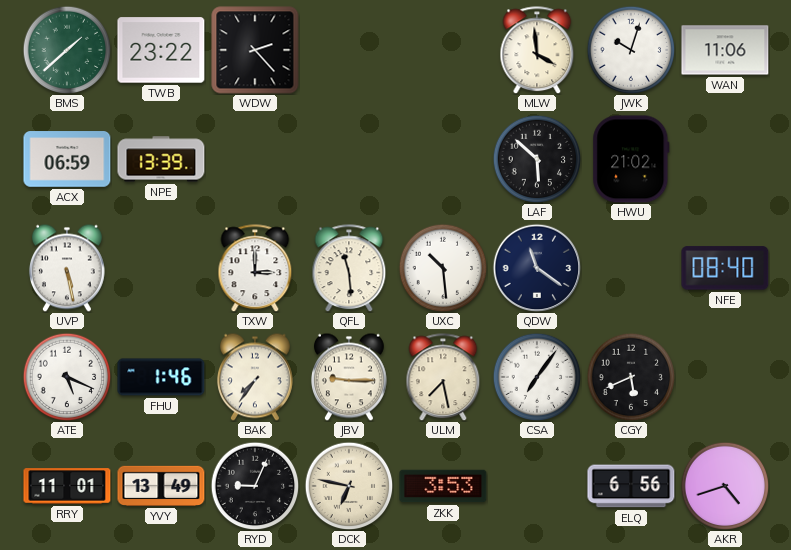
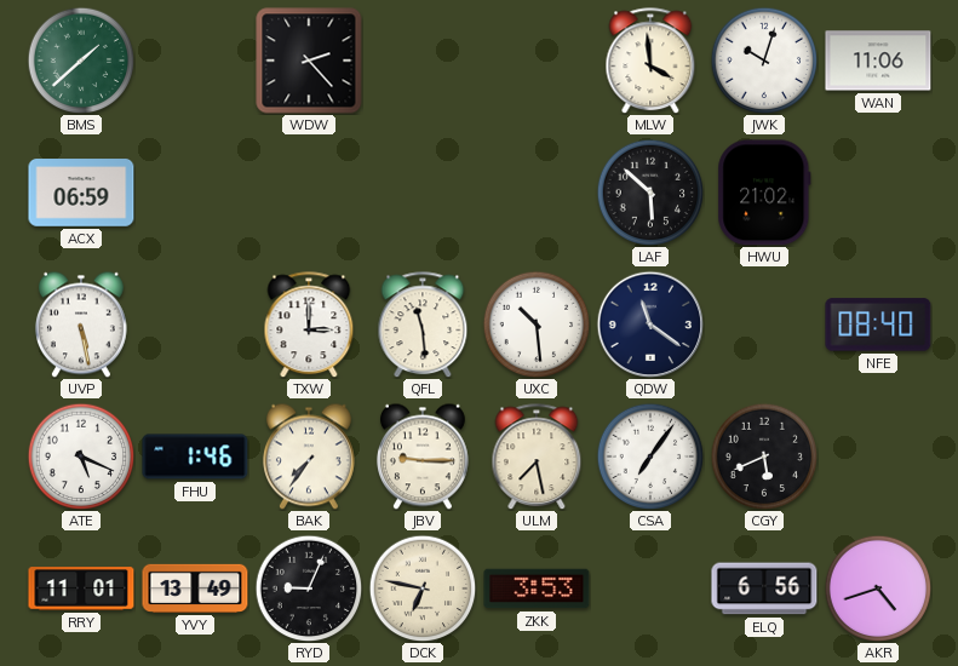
TWB: 23:22 -> none (161, 50)
NPE: 13:39 -> none (161, 159)
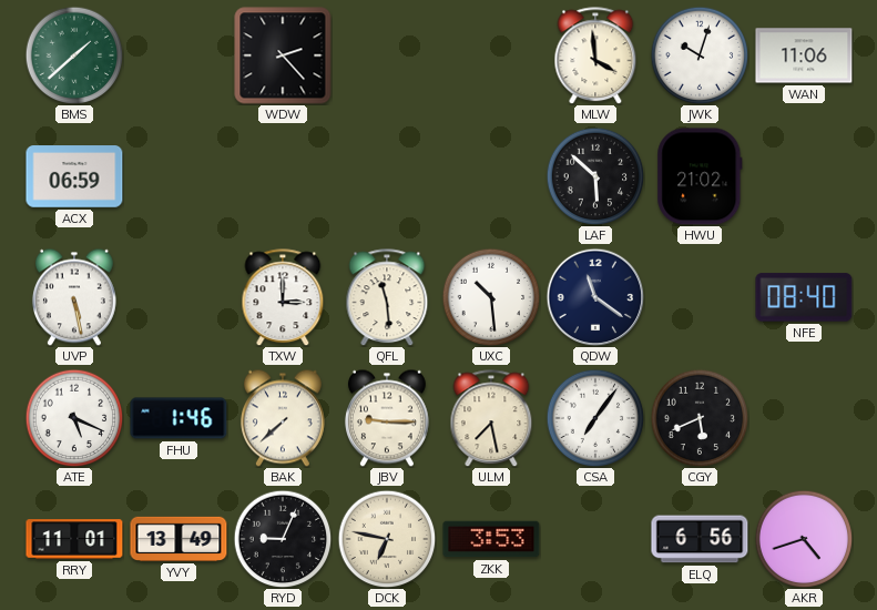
BAK: 7:36 -> 7:38 (283, 418)
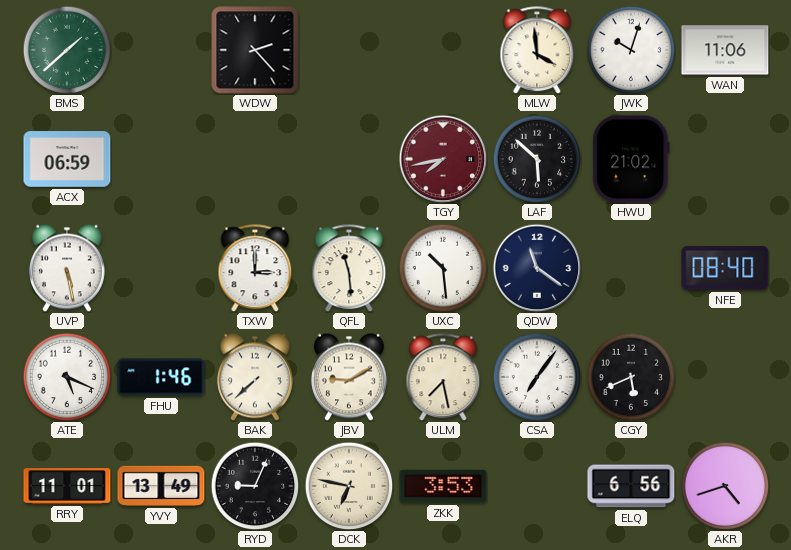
TGY: none -> 7:43 (443, 159)
JBV: 9:15 -> 9:10 (349, 377)
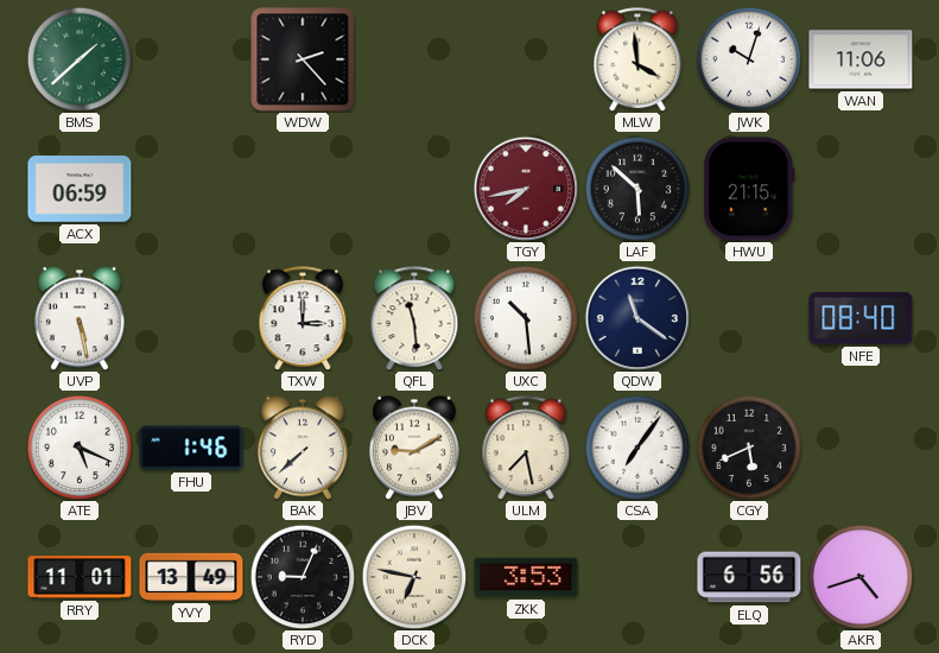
HWU: 21:02 -> 21:15 (749, 189)
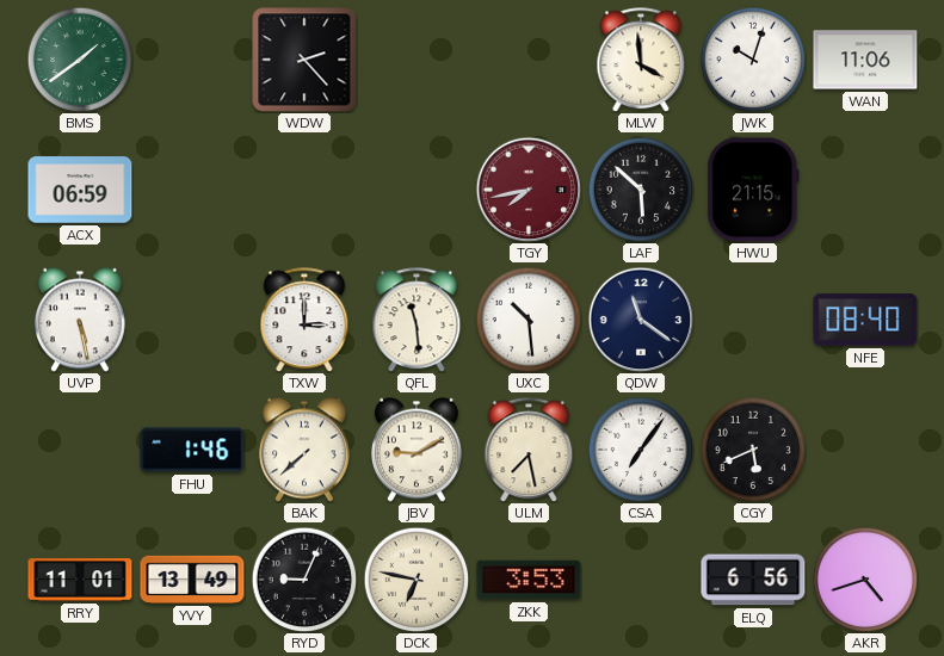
BMS: 1:38 -> 1:39 (80, 60)
ATE: 5:19 -> none (80, 448)
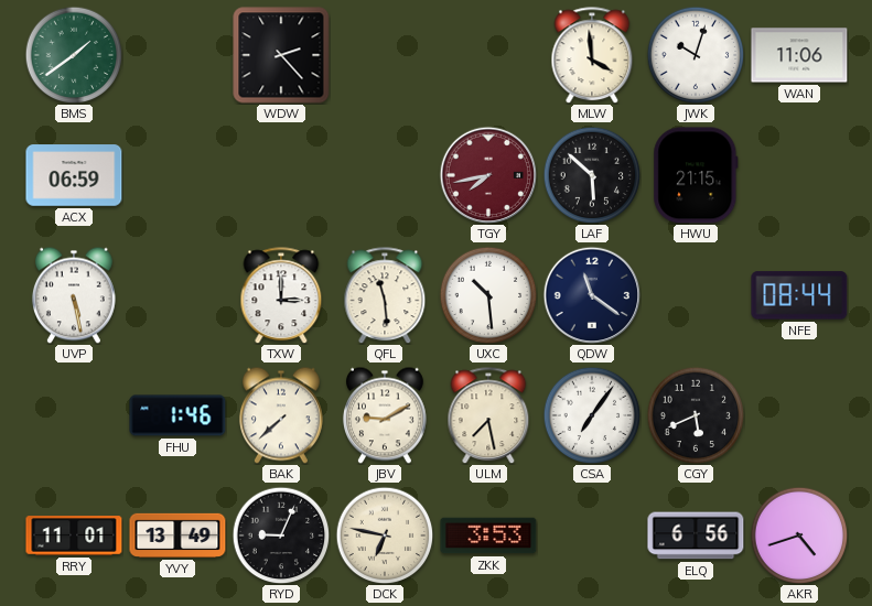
NFE: 08:40 -> 08:44 (799, 295)
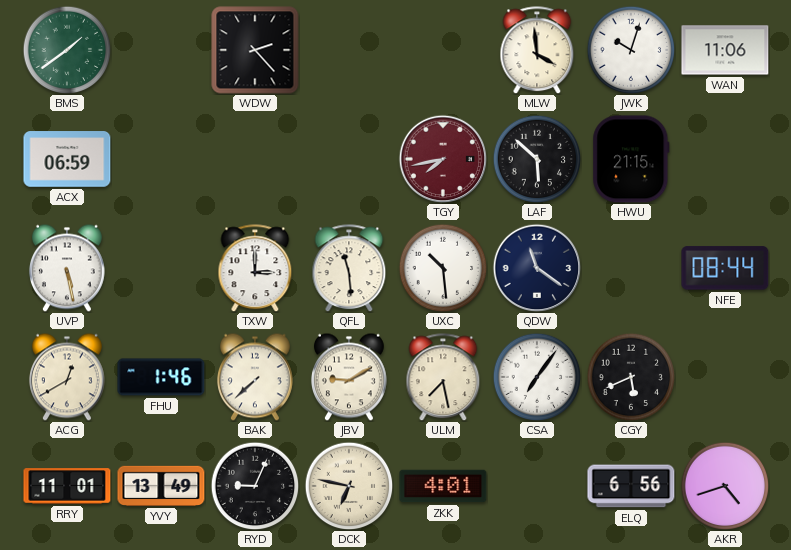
ACG: none -> 12:40 (67, 377)
ZKK: 3:53 -> 4:01 (443, 486)
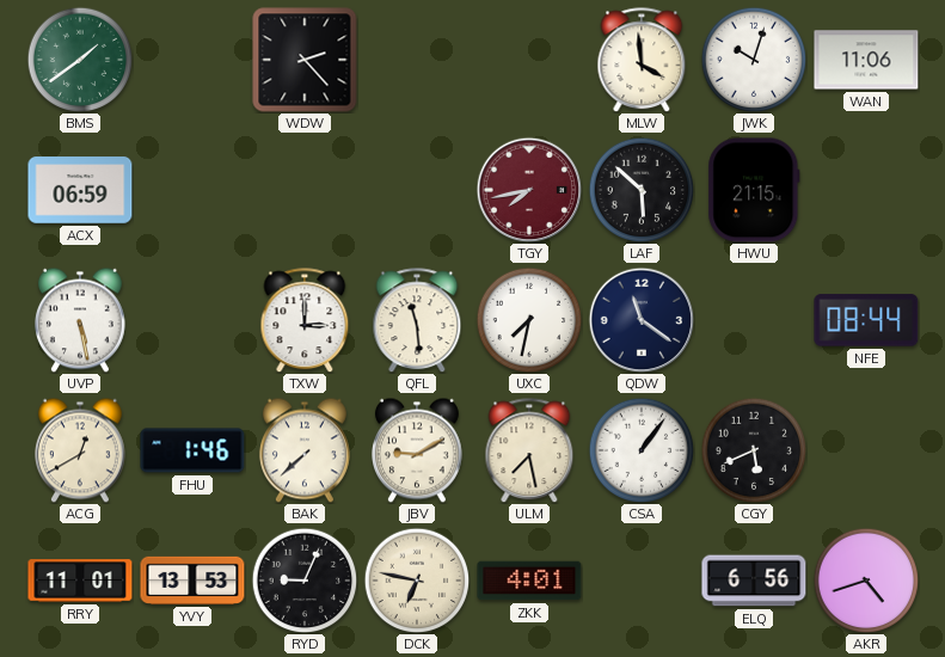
UXC: 10:29 -> 7:32 (529, 320)
CSA: 7:06 -> 1:06 (642, 450)
YVY: 13:49 -> 13:53 (192, 581)
